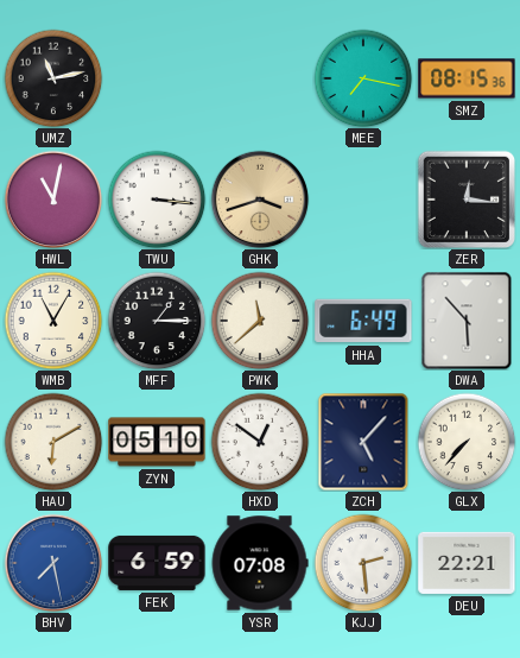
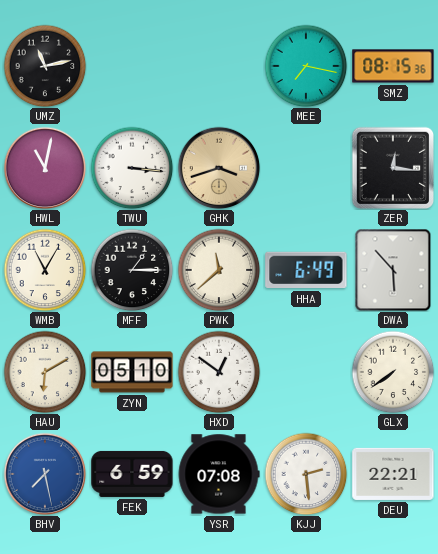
ZCH: 5:07 -> none (363, 442)
GLX: 7:37 -> 7:39 (393, 372)
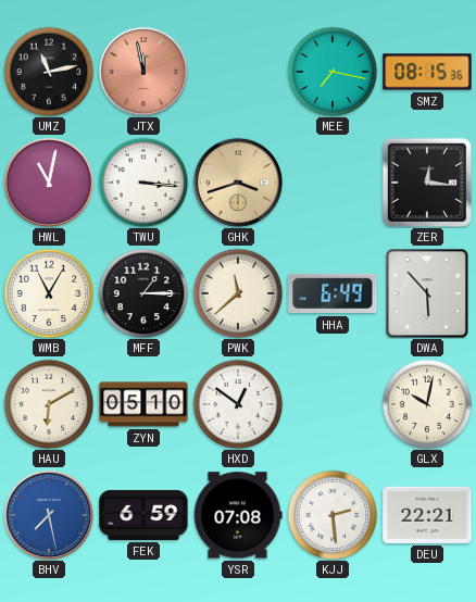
JTX: none -> 11:58 (143, 72)
GLX: 7:39 -> 10:02 (427, 404)
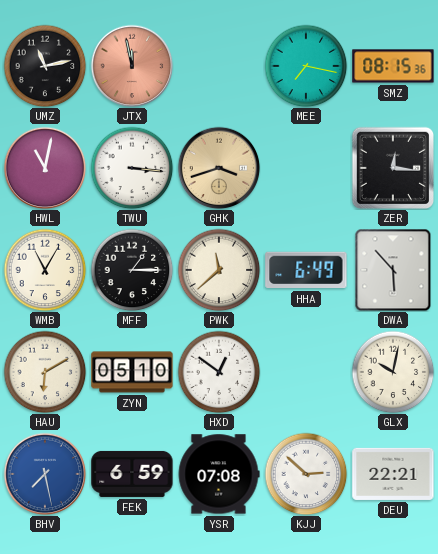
KJJ: 2:29 -> 2:52 (306, 474)
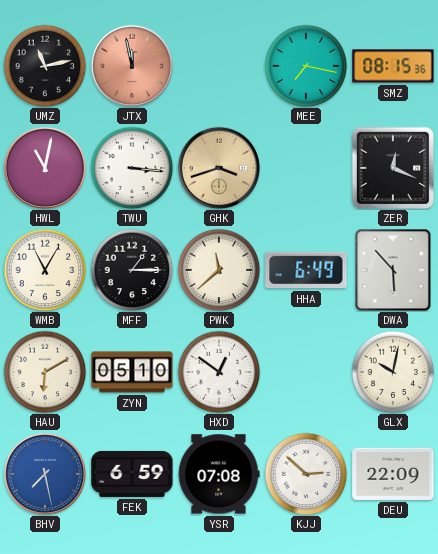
ZER: 12:16 -> 12:19 (392, 167)
DEU: 22:21 -> 22:09 (393, 474)
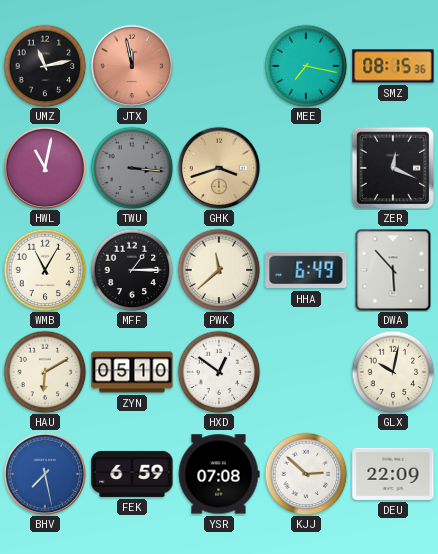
TWU dial: white -> grey (132, 168)
